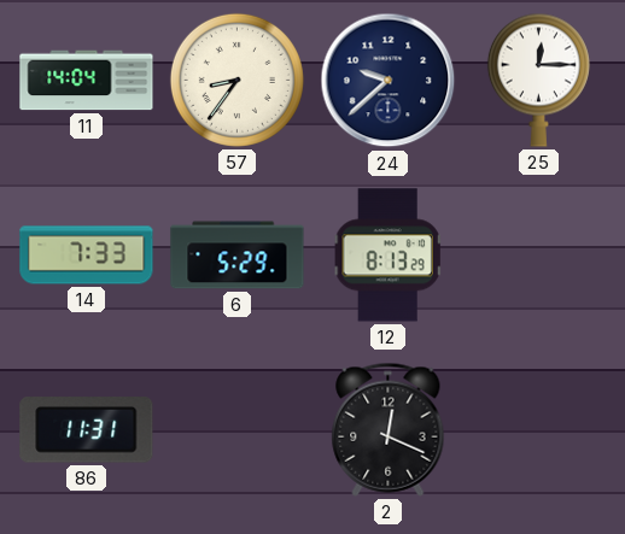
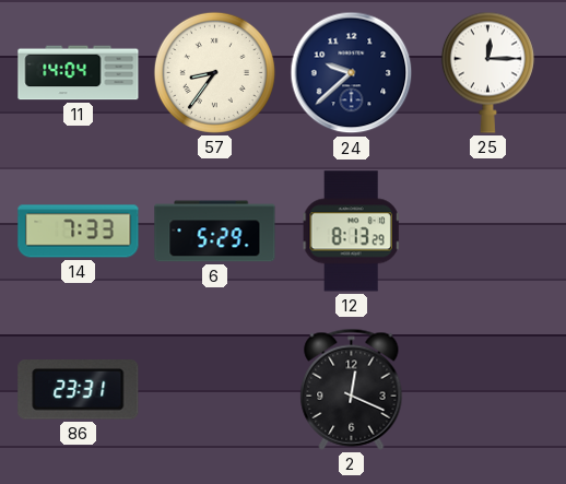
86: 11:31 -> 23:31 (79, 390)
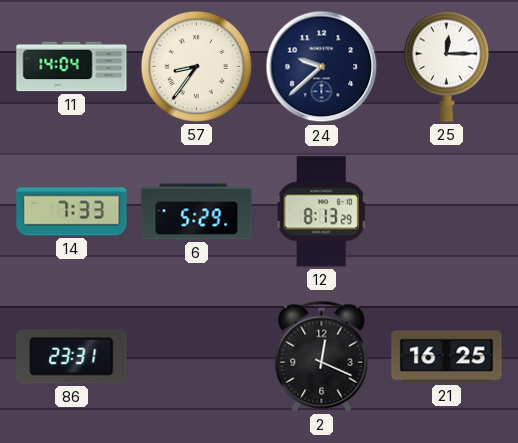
21: none -> 16:25 (447, 357)
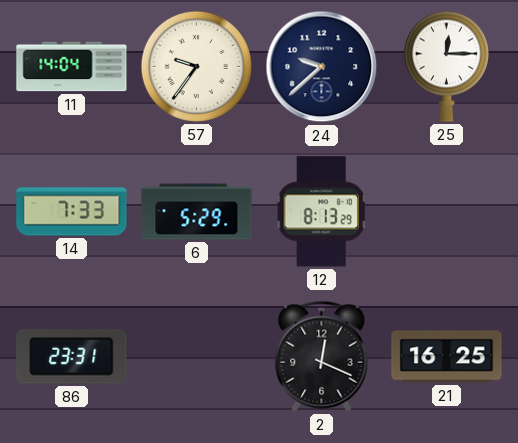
57: 8:36 -> 9:36 (196, 66)
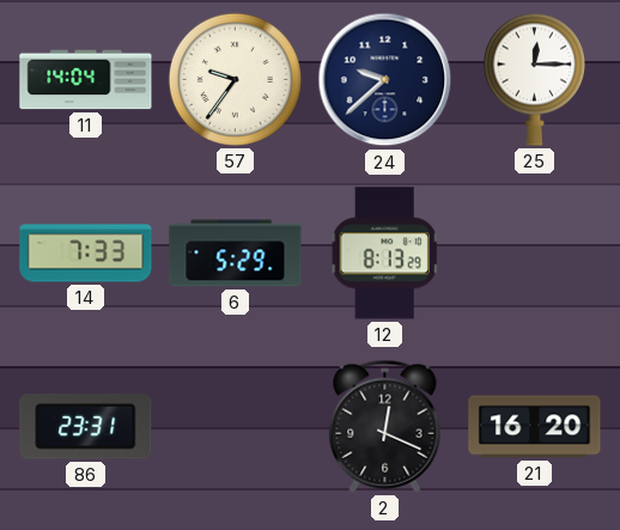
21: 16:25 -> 16:20 (535, 427)
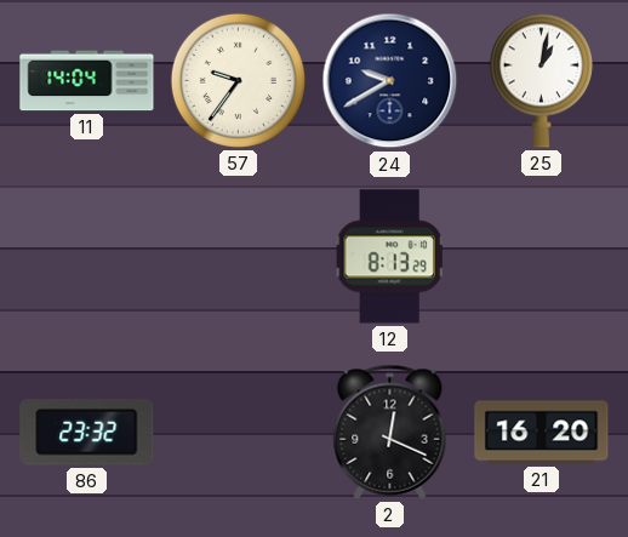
24: 9:38 -> 9:40 (390, 81)
25: 12:15 -> 1:02 (541, 80)
14: 7:33 -> none (86, 254)
6: 5:29 -> none (236, 254)
86: 23:31 -> 23:32 (87, 433)
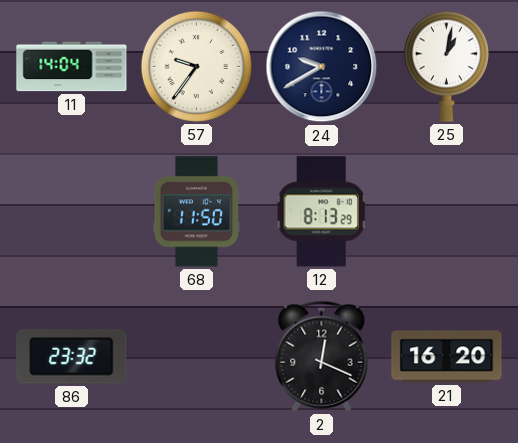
68: none -> 11:50 (196, 212)
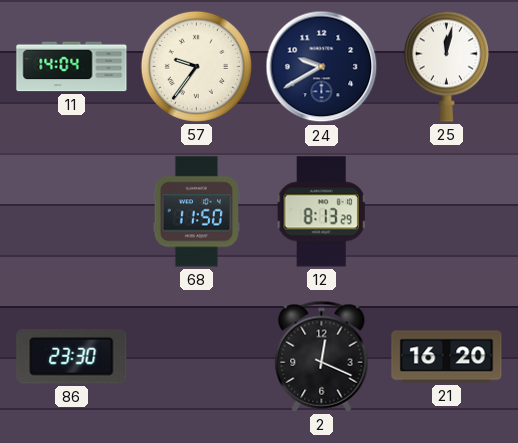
25: 1:02 -> 12:02 (446, 66)
86: 23:32 -> 23:30 (72, 357)
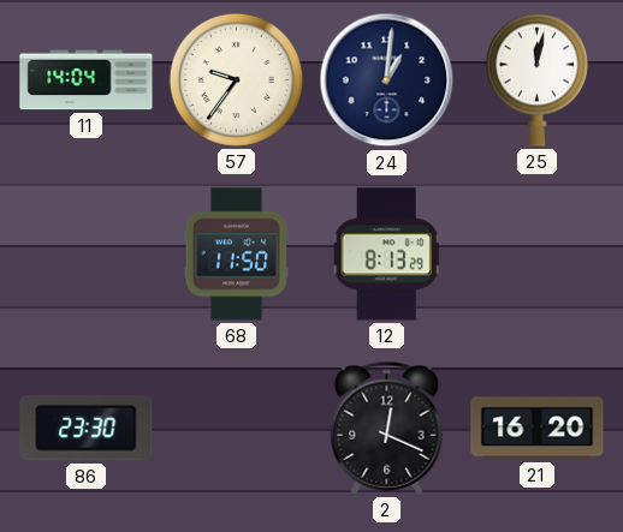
24: 9:40 -> 1:01 (387, 80)
